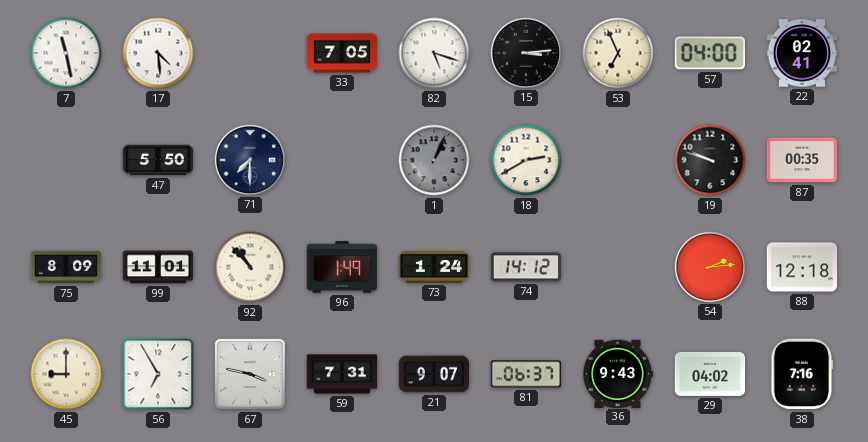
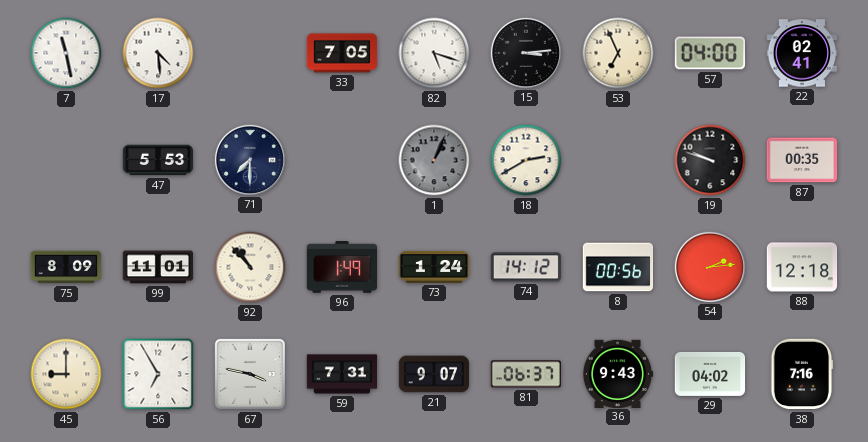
47: 5:50 -> 5:53 (158, 160)
8: none -> 00:56 (618, 267)
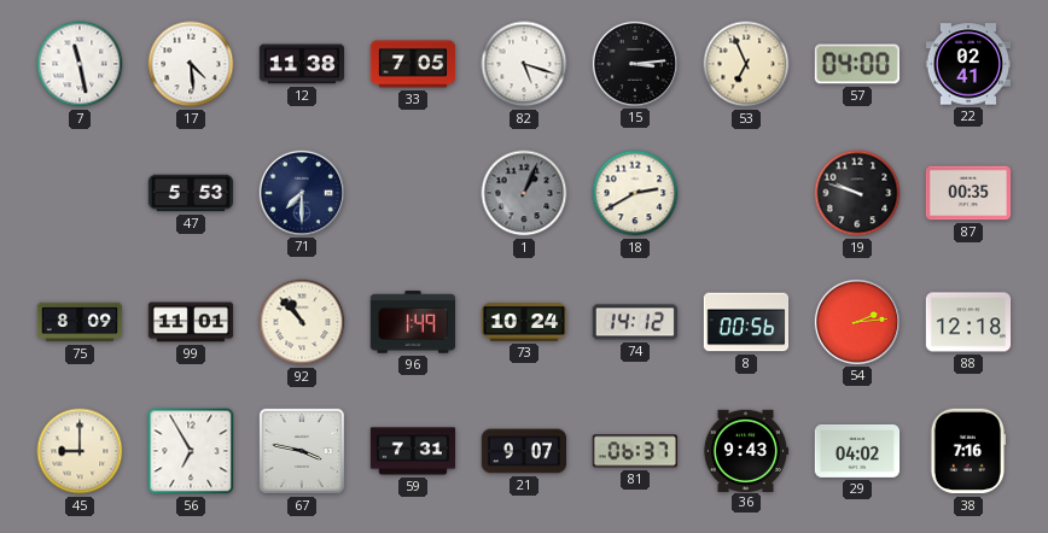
12: none -> 11:38 (302, 64)
73: 1:24 -> 10:24 (524, 322)
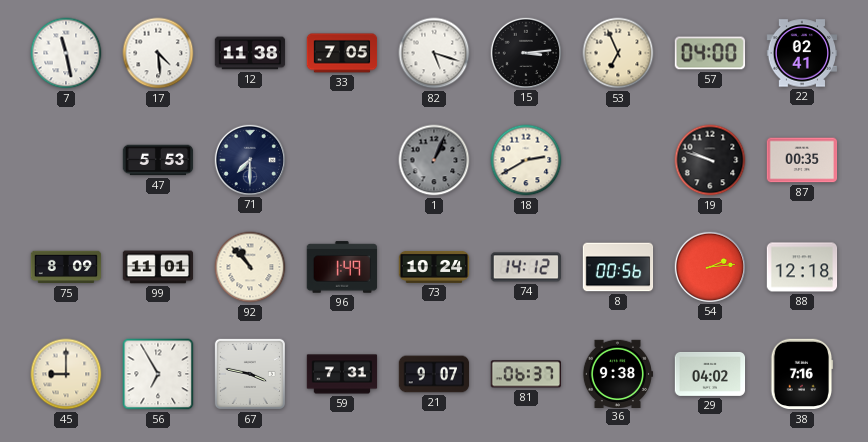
36: 9:43 -> 9:38 (618, 373)
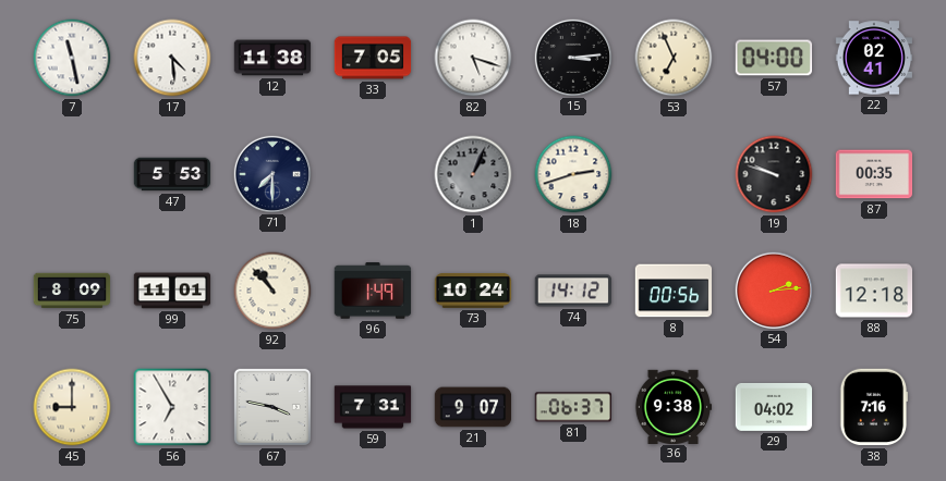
18: 2:40 -> 2:42 (573, 174)
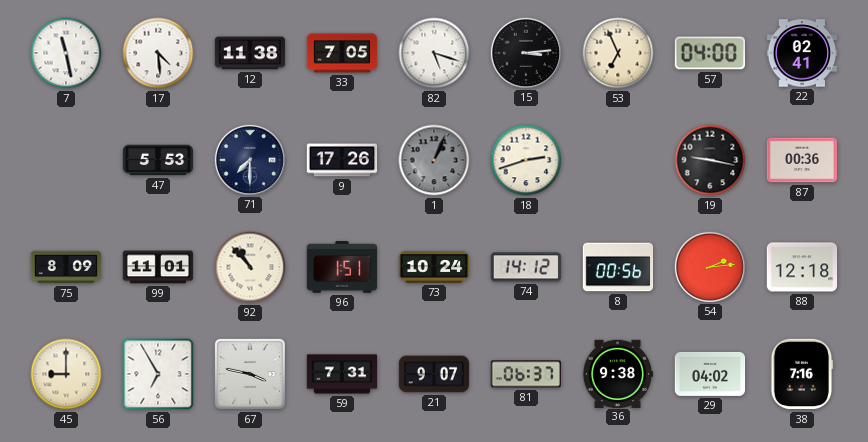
9: none -> 17:26 (342, 160)
19: 9:48 -> 9:17 (710, 160)
87: 00:35 -> 00:36 (802, 160)
96: 1:49 -> 1:51 (342, 267)
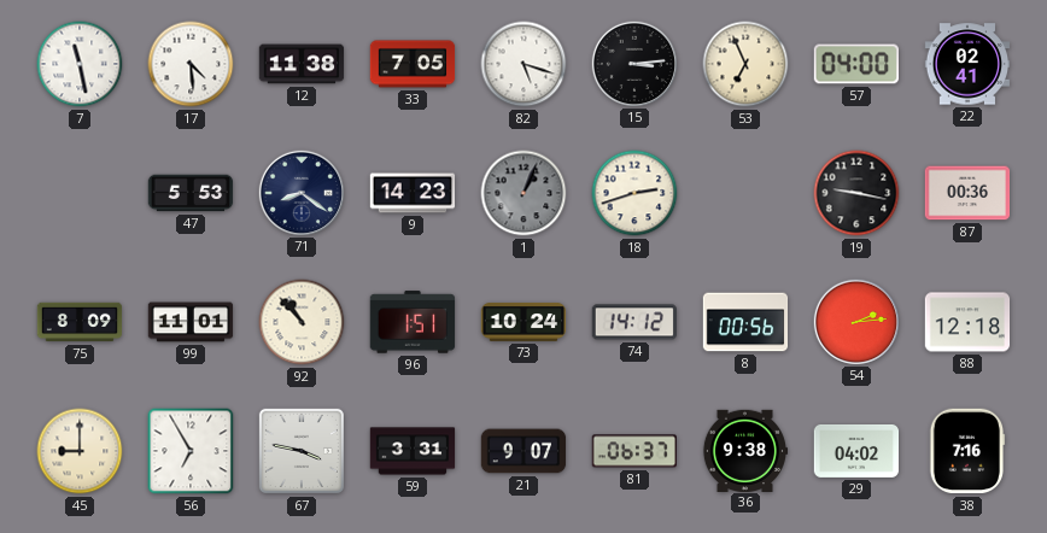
71: 7:30 -> 8:21 (300, 192)
9: 17:26 -> 14:23 (413, 193)
59: 7:31 -> 3:31 (413, 451)
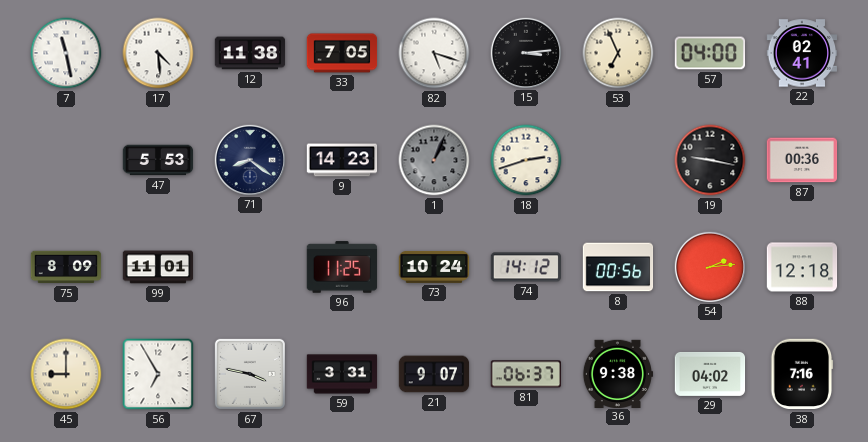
92: 10:53 -> none (302, 322)
96: 1:51 -> 11:25 (342, 267)
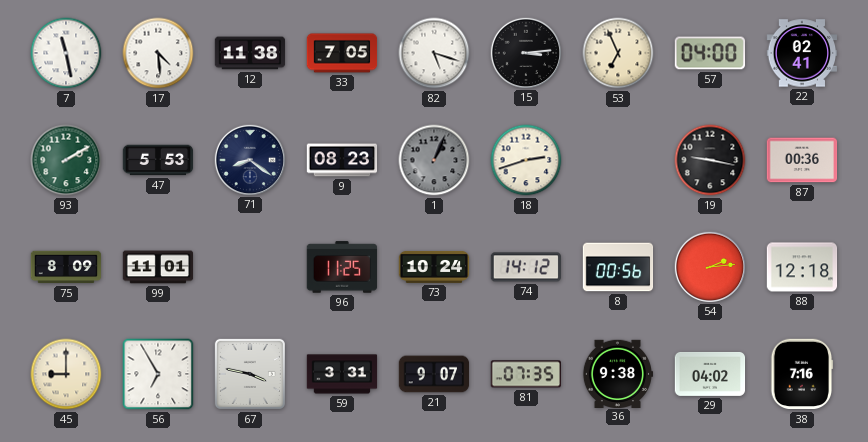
93: none -> 2:10 (66, 160)
9: 14:23 -> 08:23 (342, 160)
81: 06:37 -> 07:35 (525, 374)
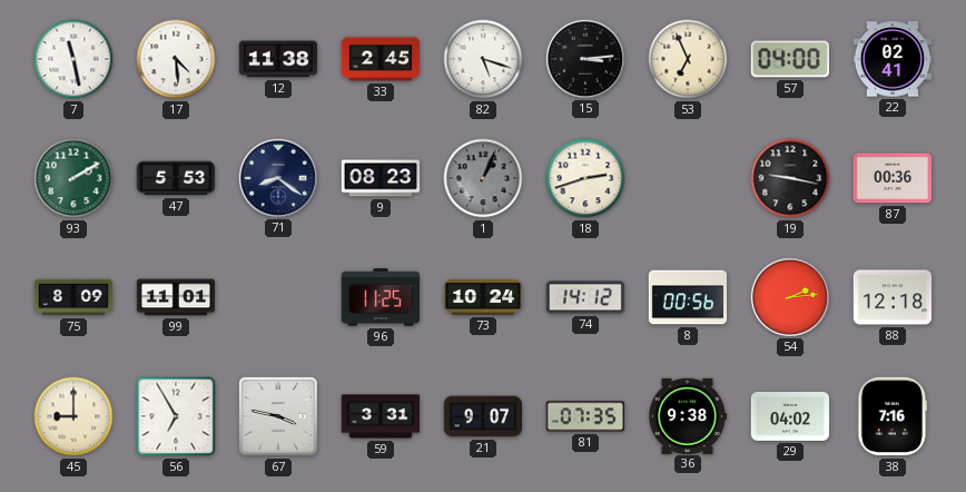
33: 7:05 -> 2:45 (381, 59)
